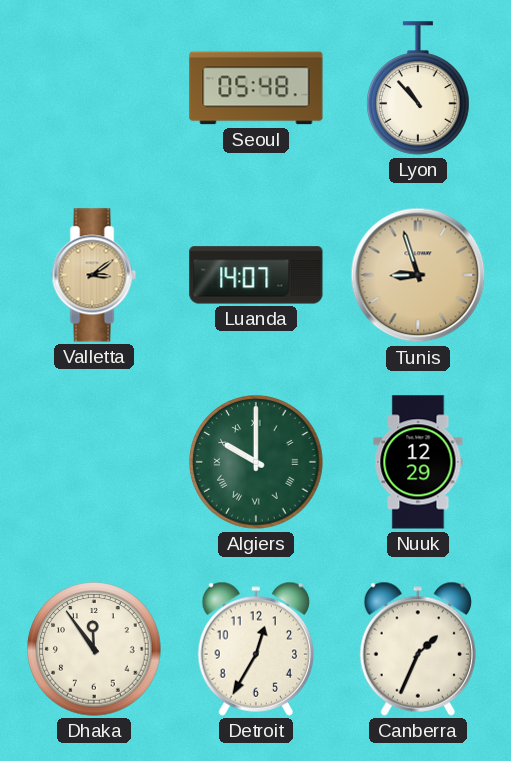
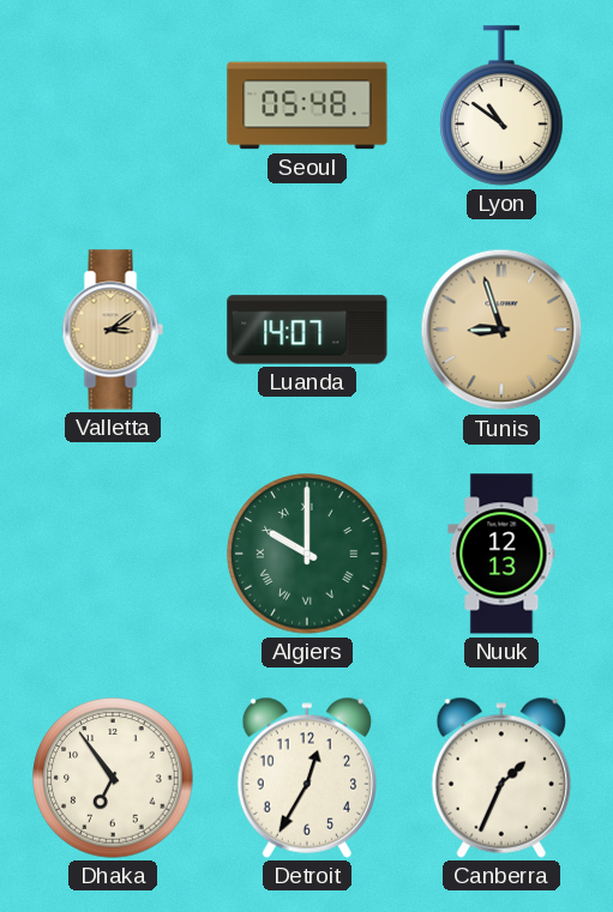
Lyon: 10:53 -> 10:51 (501, 105)
Nuuk: 12:29 -> 12:13 (501, 554)
Dhaka: 11:54 -> 6:54 (113, 778)
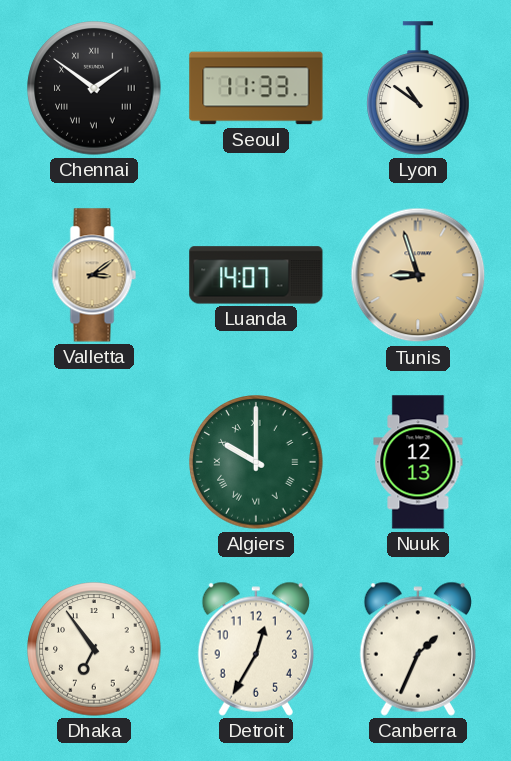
Chennai: none -> 1:51 (94, 88)
Seoul: 05:48 -> 11:33 (256, 88)
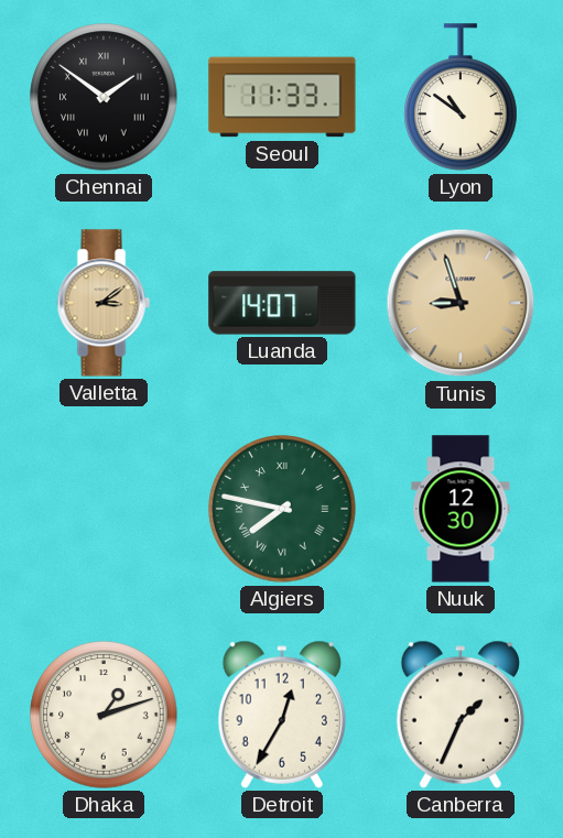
Algiers: 10:00 -> 7:47 (282, 509)
Nuuk: 12:13 -> 12:30 (461, 509)
Dhaka: 6:54 -> 1:12 (104, 715)
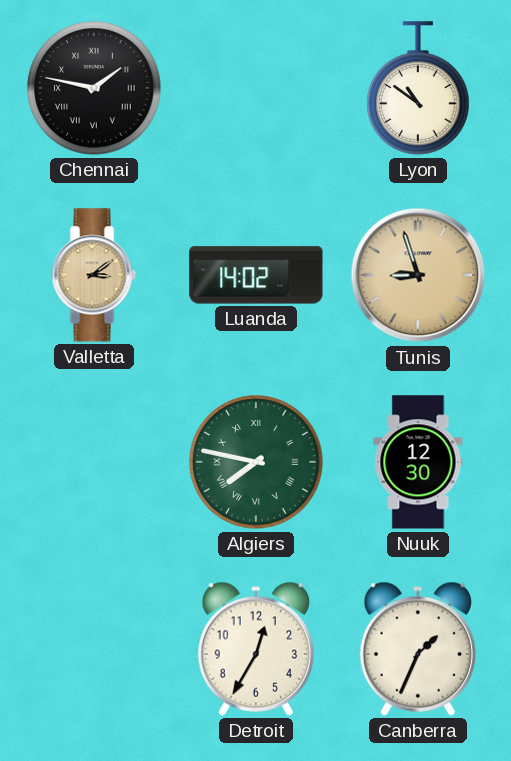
Chennai: 1:51 -> 1:47 (94, 88)
Seoul: 11:33 -> none (282, 97)
Luanda: 14:07 -> 14:02 (256, 275)
Dhaka: 1:12 -> none (104, 715)
